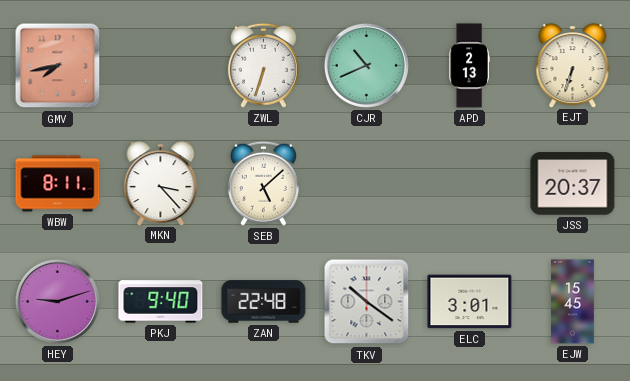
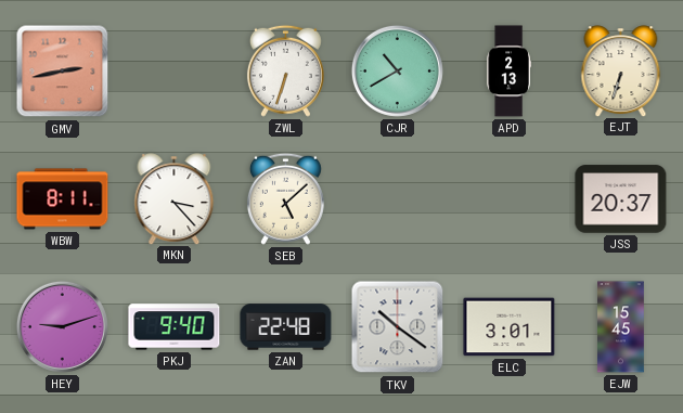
GMV: 7:43 -> 2:43 (63, 72)
CJR: 10:41 -> 10:40 (397, 70)
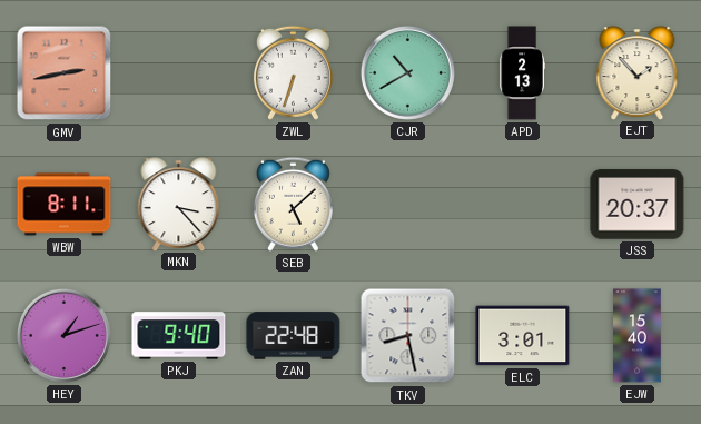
EJT: 6:33 -> 1:53 (638, 72)
HEY: 9:12 -> 1:12 (63, 335)
TKV: 10:21 -> 8:28 (408, 336)
EJW: 15:45 -> 15:40 (638, 336)
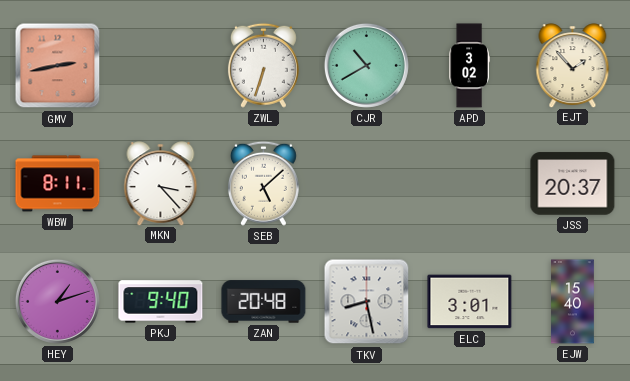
APD: 2:13 -> 3:02 (469, 66)
ZAN: 22:48 -> 20:48 (264, 302)
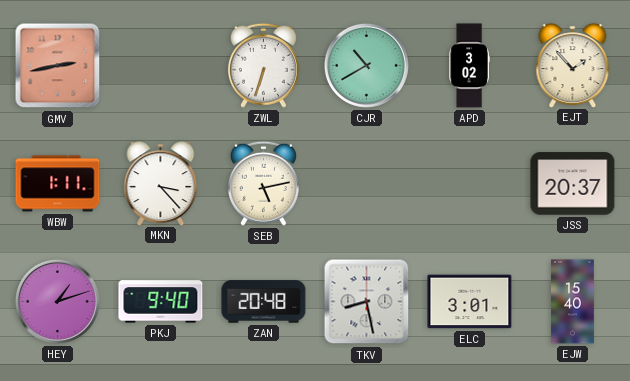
WBW: 8:11 -> 1:11 (58, 184)
SEB: 5:08 -> 5:13 (263, 183)
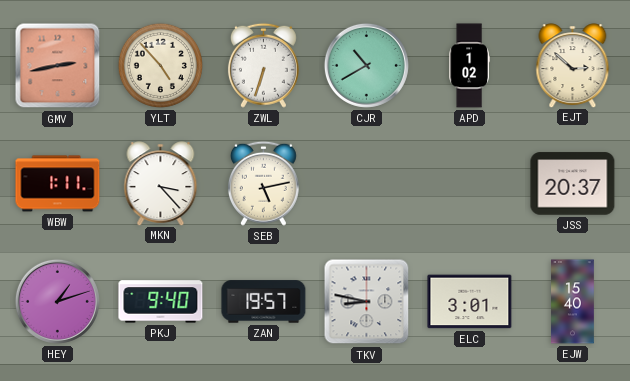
YLT: none -> 4:53 (160, 65)
APD: 3:02 -> 1:02 (469, 66)
EJT: 1:53 -> 2:52 (573, 65)
ZAN: 20:48 -> 19:57 (264, 302)
TKV: 8:28 -> 8:47 (367, 302)
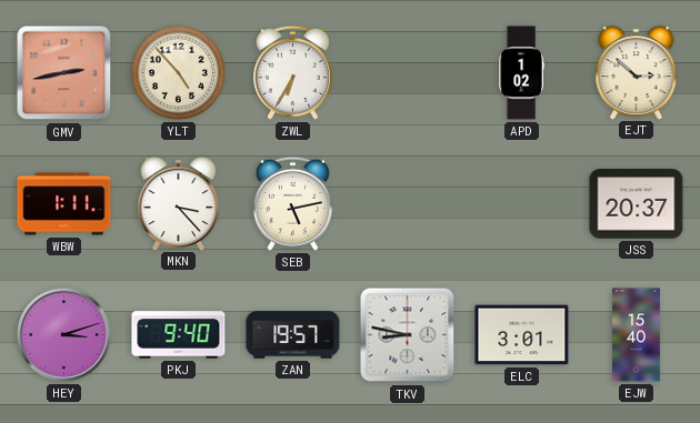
ZWL: 6:33 -> 6:35 (292, 72)
CJR: 10:40 -> none (366, 65)
HEY: 1:12 -> 3:12 (63, 334)
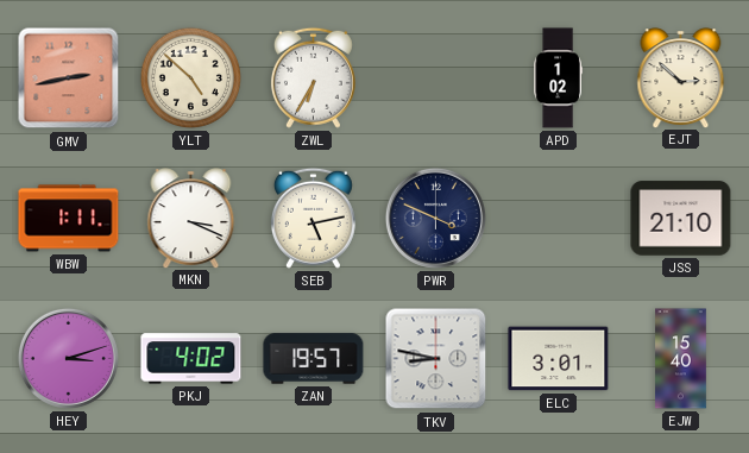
YLT: 4:53 -> 4:52 (190, 77)
MKN: 3:23 -> 3:19 (191, 218)
PWR: none -> 3:49 (435, 218)
JSS: 20:37 -> 21:10 (681, 219)
PKJ: 9:40 -> 4:02 (191, 359)
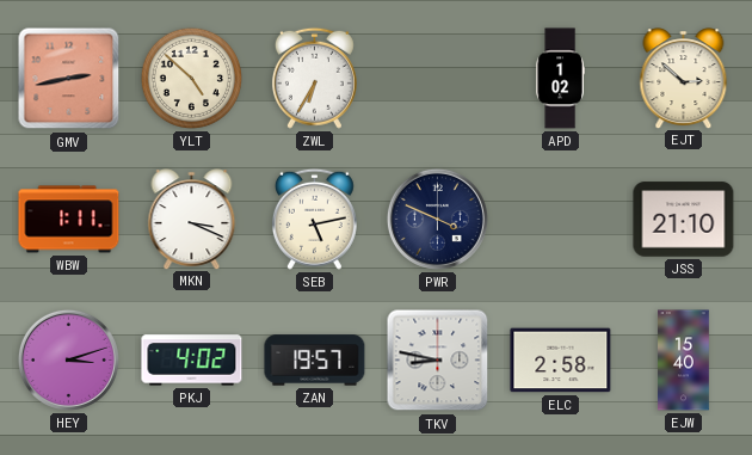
ELC: 3:01 -> 2:58 (561, 361)
